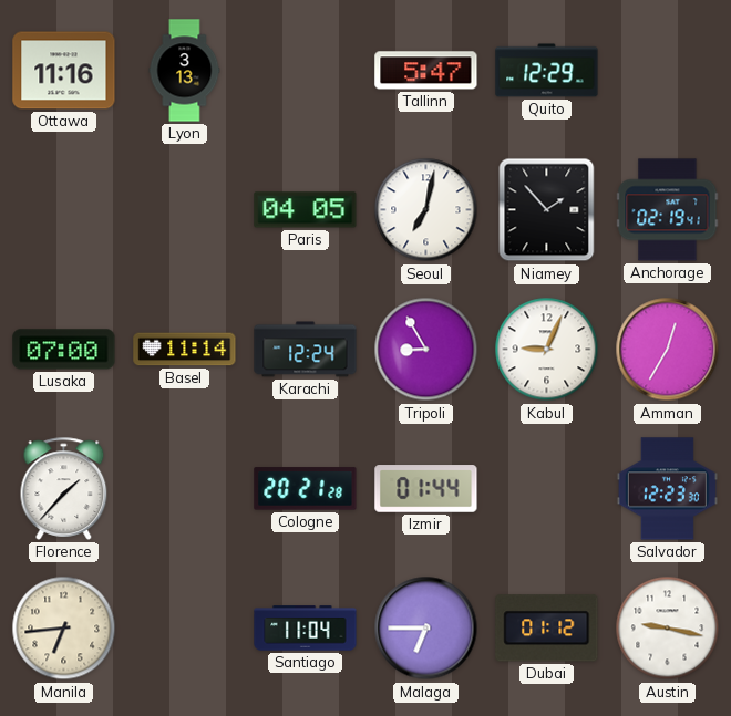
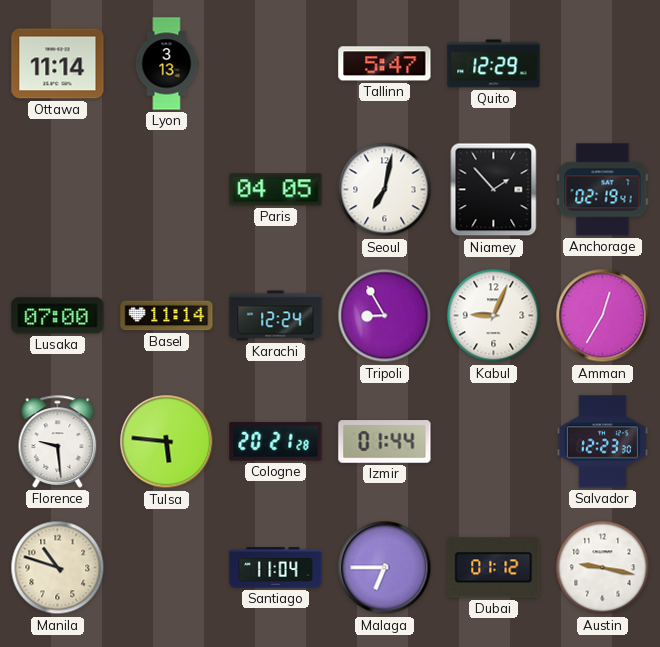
Ottawa: 11:16 -> 11:14 (58, 64)
Florence: 1:37 -> 9:29 (58, 441)
Tulsa: none -> 5:46 (167, 442)
Manila: 6:44 -> 10:48 (58, 568)
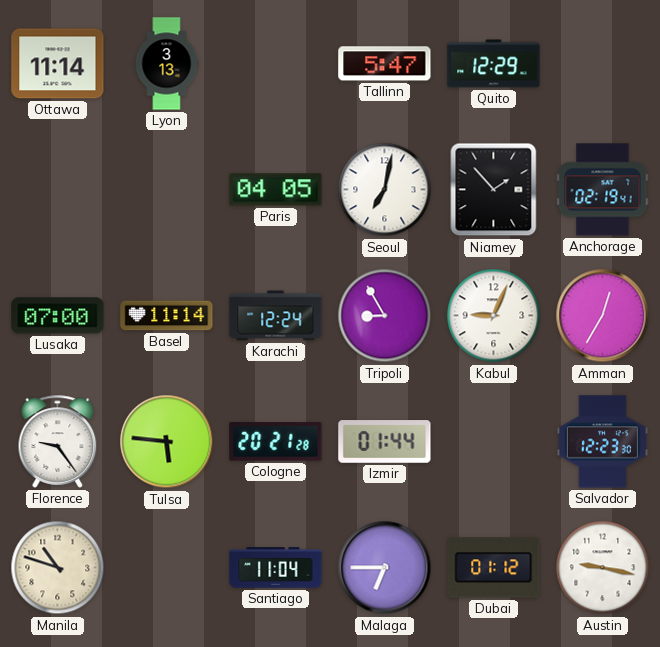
Florence: 9:29 -> 9:24 (58, 441)
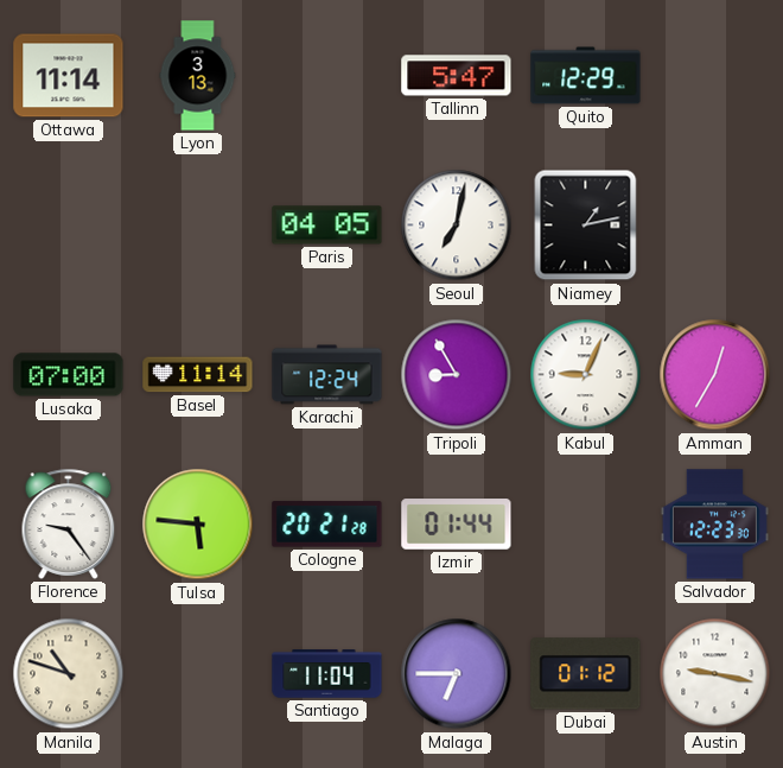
Niamey: 1:53 -> 1:13 (586, 226)
Anchorage: 02:19 -> none (603, 190)
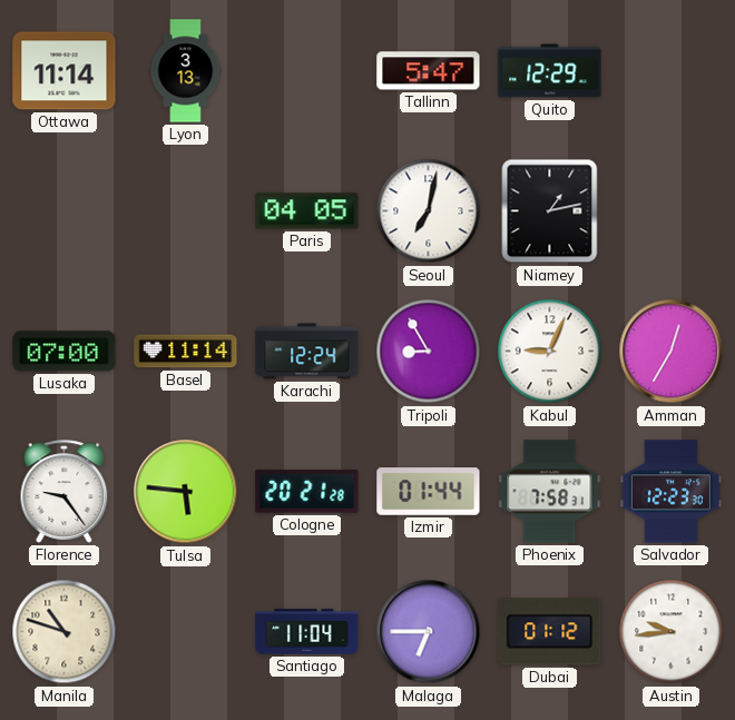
Phoenix: none -> 7:58 (550, 492)
Austin: 9:17 -> 9:44 (672, 632)
